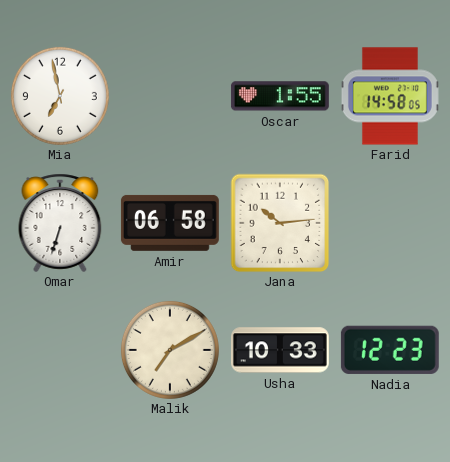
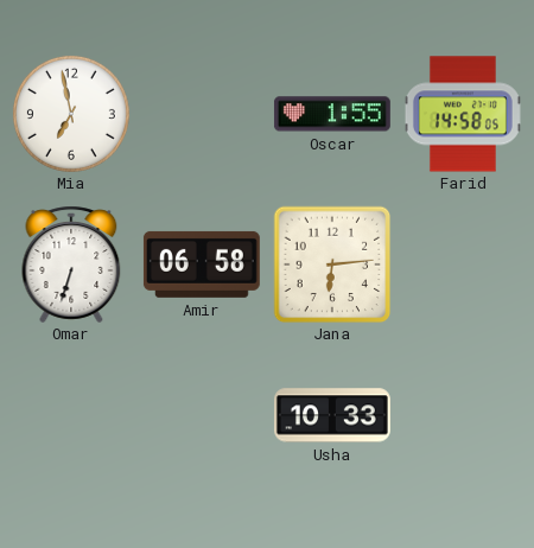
Jana: 10:14 -> 6:14 (332, 265)
Malik: 7:10 -> none (170, 350)
Nadia: 12:23 -> none (390, 350)
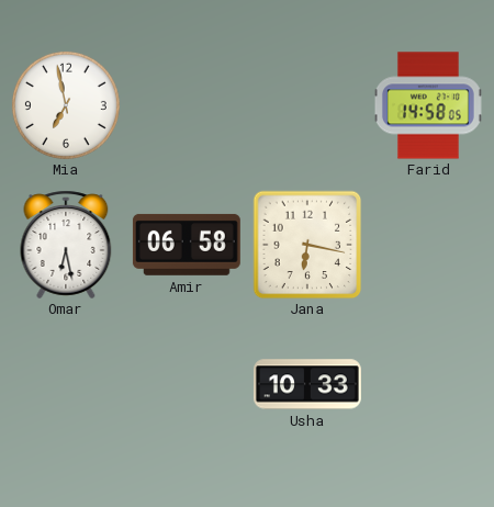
Oscar: 1:55 -> none (332, 114)
Omar: 6:33 -> 6:28 (66, 245)
Jana: 6:14 -> 6:17 (307, 245)
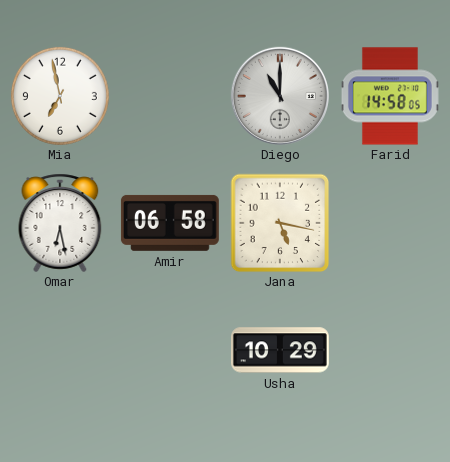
Diego: none -> 11:00 (280, 96)
Jana: 6:17 -> 5:17 (280, 223)
Usha: 10:33 -> 10:29 (280, 350)
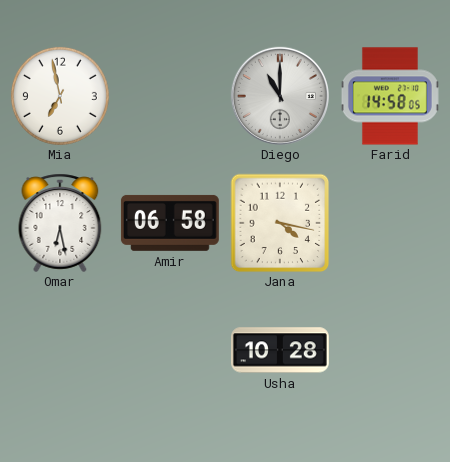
Jana: 5:17 -> 4:17 (280, 223)
Usha: 10:29 -> 10:28 (280, 350)
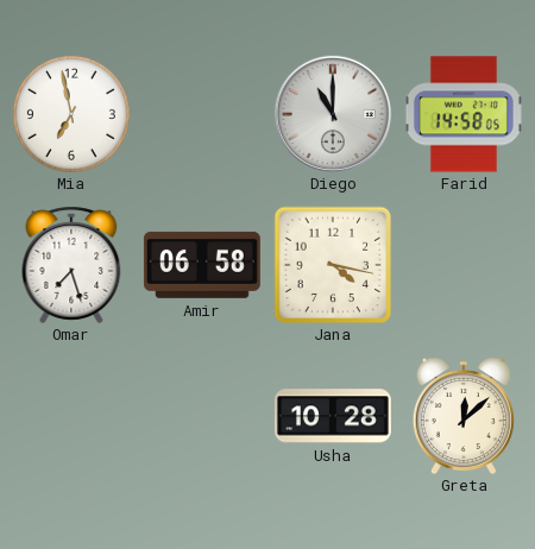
Omar: 6:28 -> 7:27 (71, 265)
Greta: none -> 12:08 (464, 416)
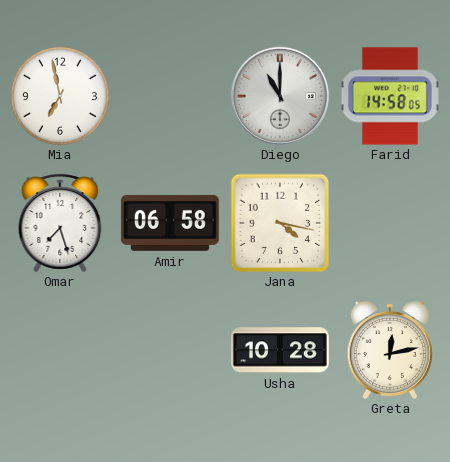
Greta: 12:08 -> 12:13 (390, 350)
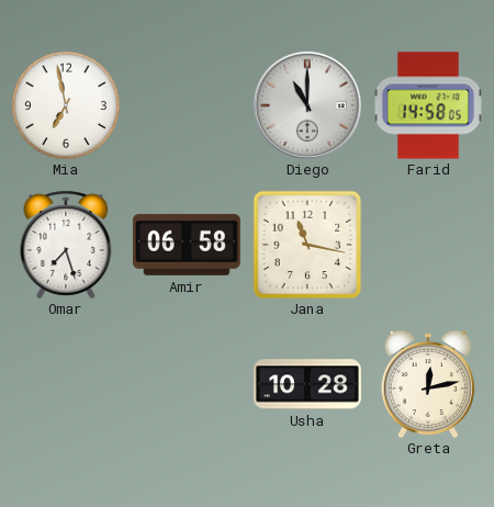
Jana: 4:17 -> 11:17 (307, 245)
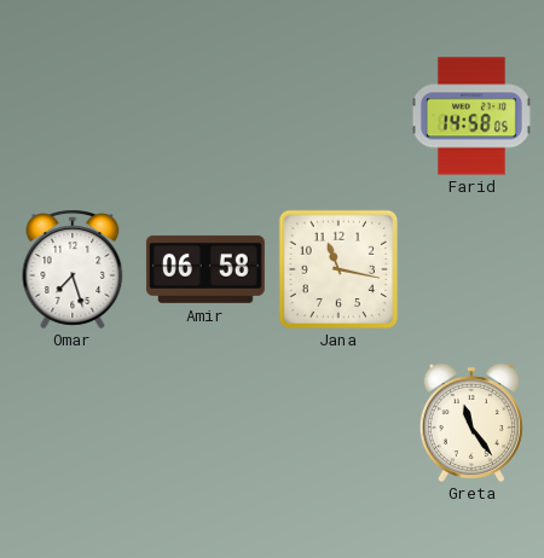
Mia: 6:58 -> none (66, 105)
Diego: 11:00 -> none (307, 105)
Usha: 10:28 -> none (307, 384)
Greta: 12:13 -> 11:24 (471, 423)
